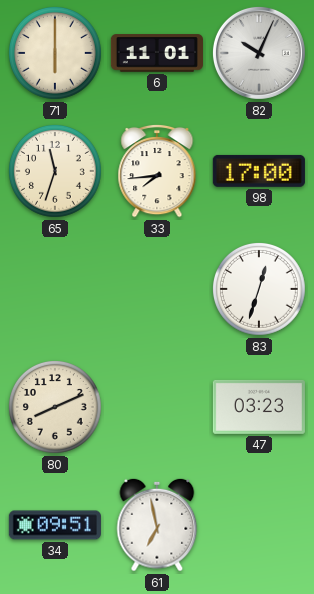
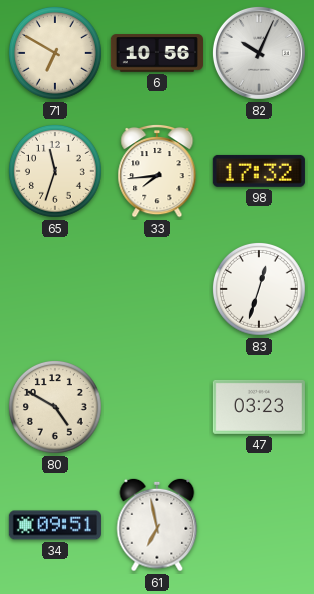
71: 6:00 -> 6:50 (55, 53)
6: 11:01 -> 10:56 (157, 53)
98: 17:00 -> 17:32 (259, 171)
80: 8:11 -> 4:50 (55, 407)
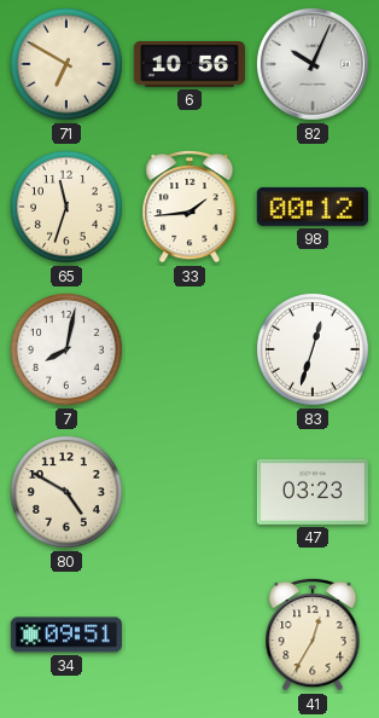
33: 7:44 -> 1:44 (189, 207)
98: 17:32 -> 00:12 (313, 207)
7: none -> 8:02 (66, 349)
61: 6:58 -> none (157, 525)
41: none -> 12:35 (313, 635)
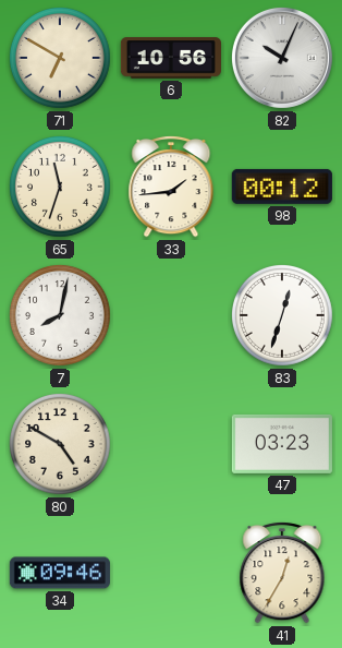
34: 09:51 -> 09:46 (60, 573)
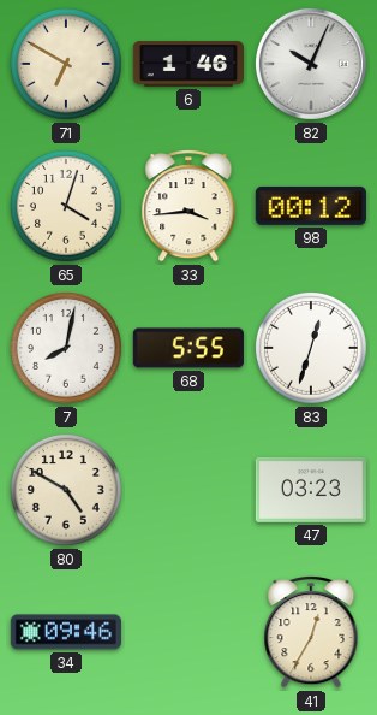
6: 10:56 -> 1:46 (188, 64)
65: 11:33 -> 4:03 (66, 206)
33: 1:44 -> 3:44 (188, 206)
68: none -> 5:55 (188, 348)
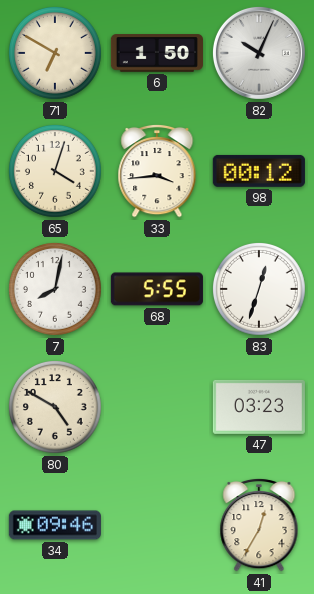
6: 1:46 -> 1:50 (157, 53)
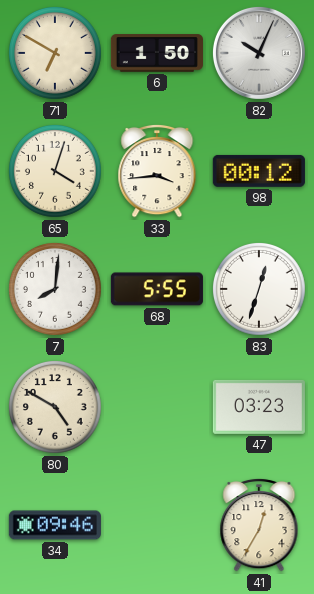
7: 8:02 -> 8:01 (55, 289)
